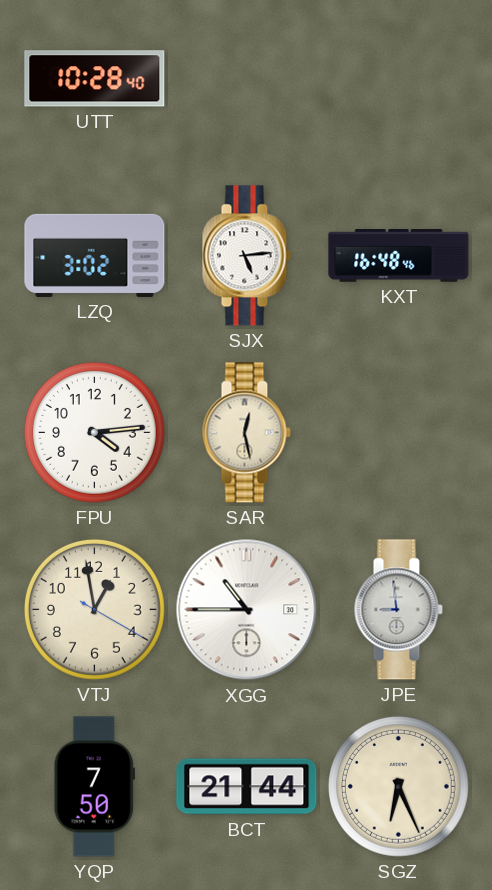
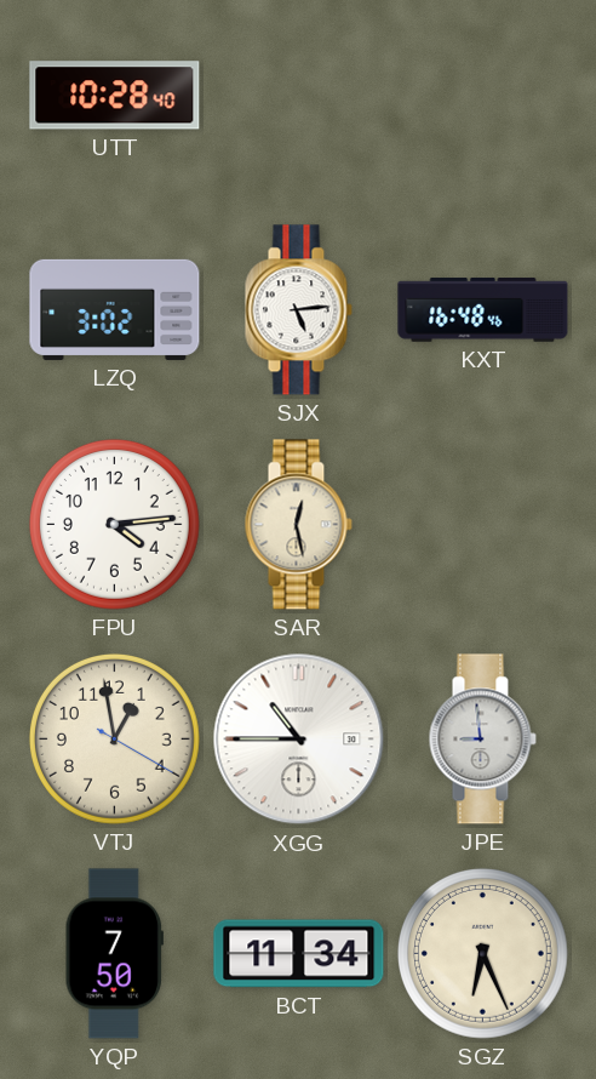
BCT: 21:44 -> 11:34 (299, 954)
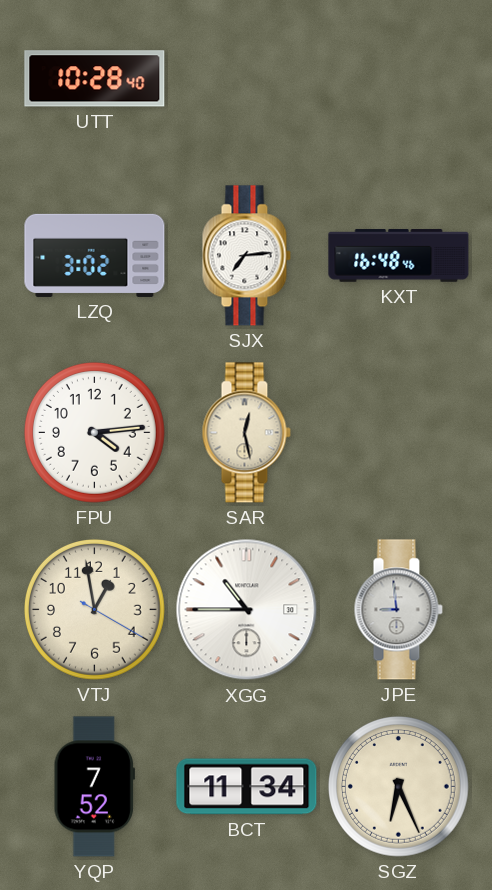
SJX: 5:14 -> 7:14 (246, 256)
YQP: 7:50 -> 7:52 (94, 787)
